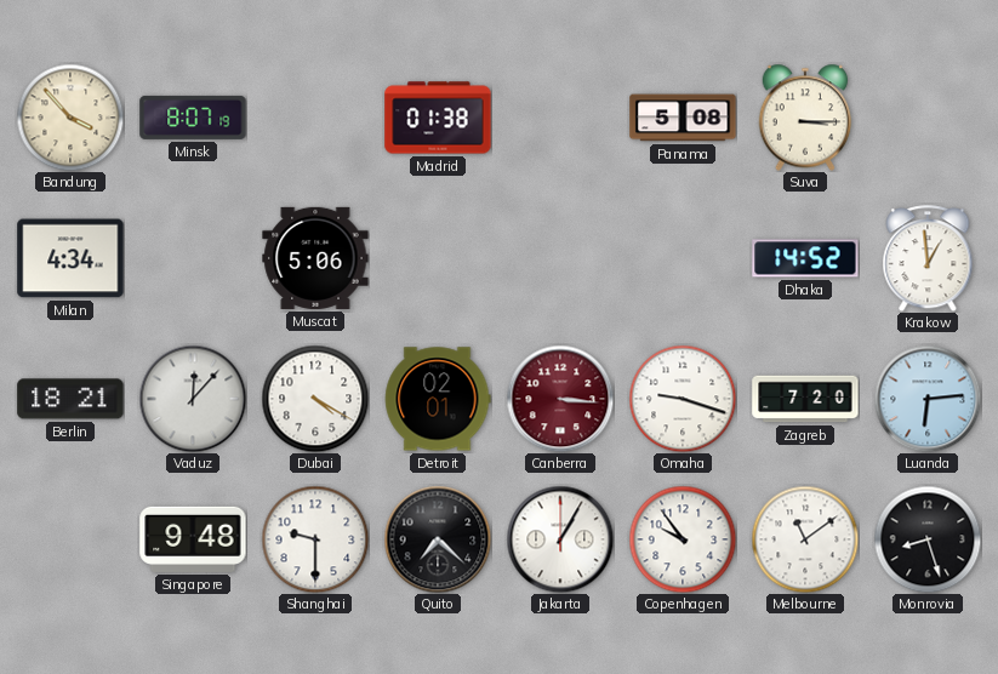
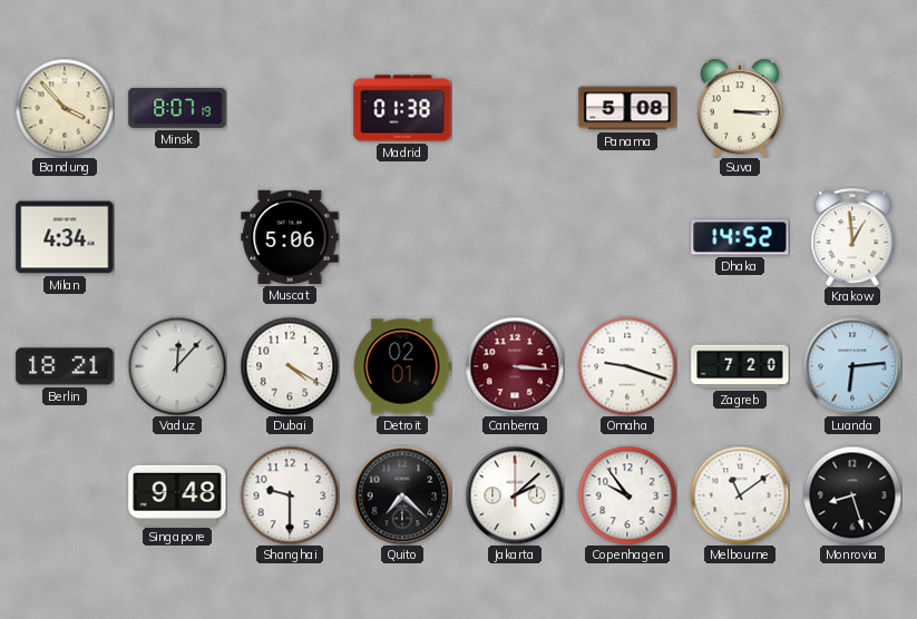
Jakarta: 1:05 -> 2:08 (515, 495)
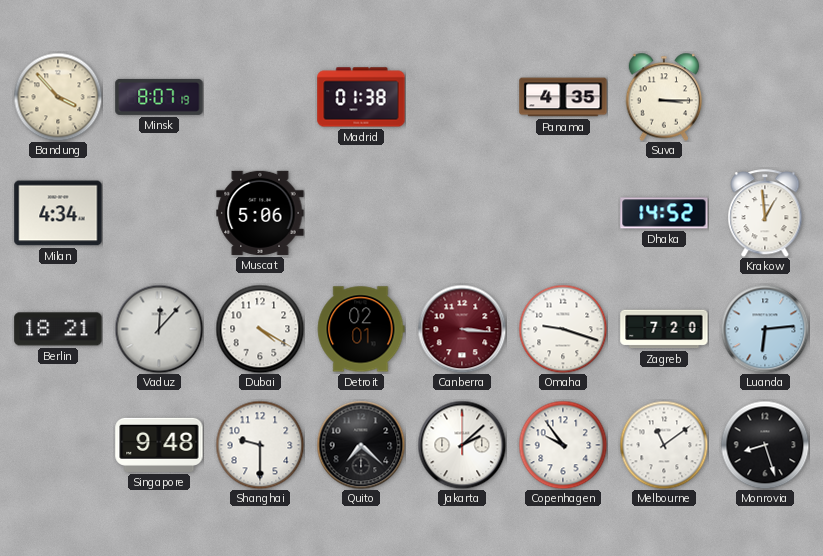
Panama: 5:08 -> 4:35 (563, 97)
